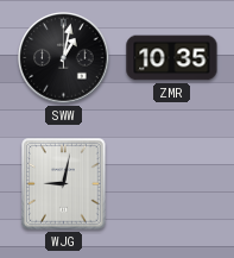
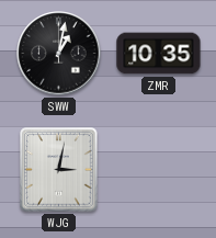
WJG: 9:02 -> 3:02 (59, 170)
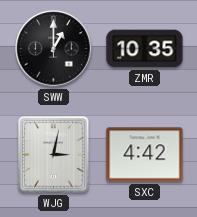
SWW: 1:02 -> 1:00 (54, 49)
SXC: none -> 4:42 (145, 155)
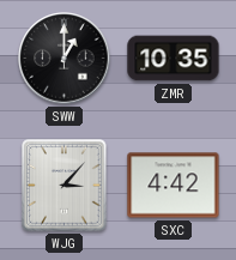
WJG: 3:02 -> 3:07 (65, 186)
